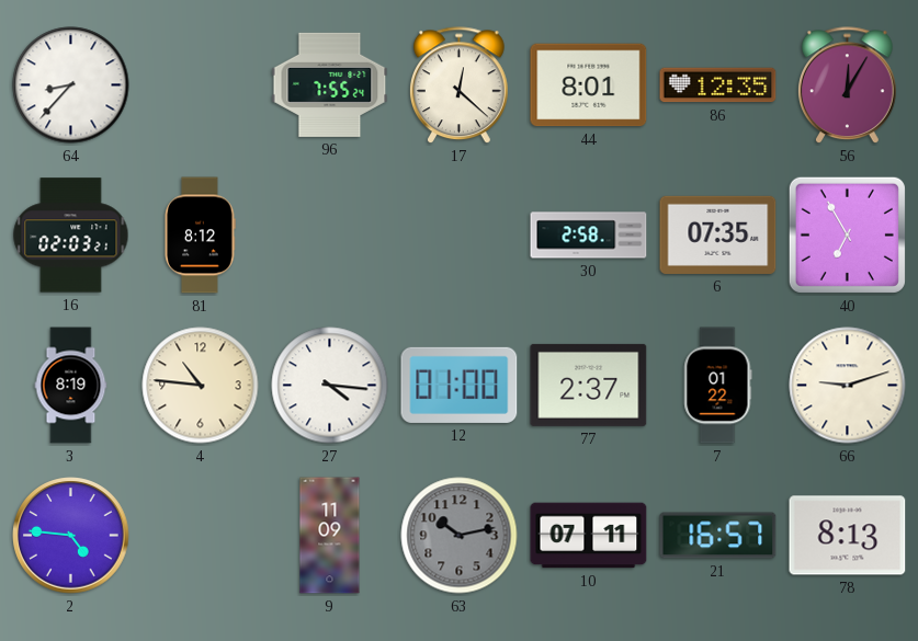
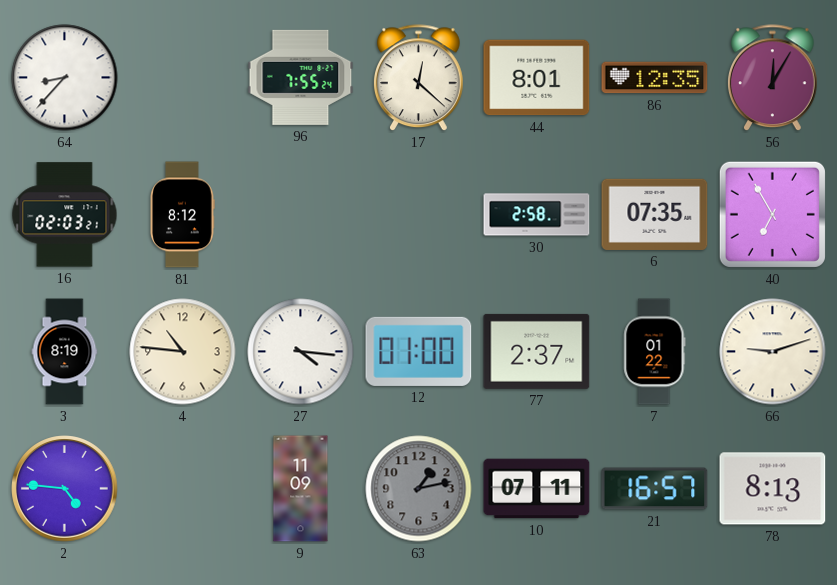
63: 10:13 -> 1:13 (419, 489)
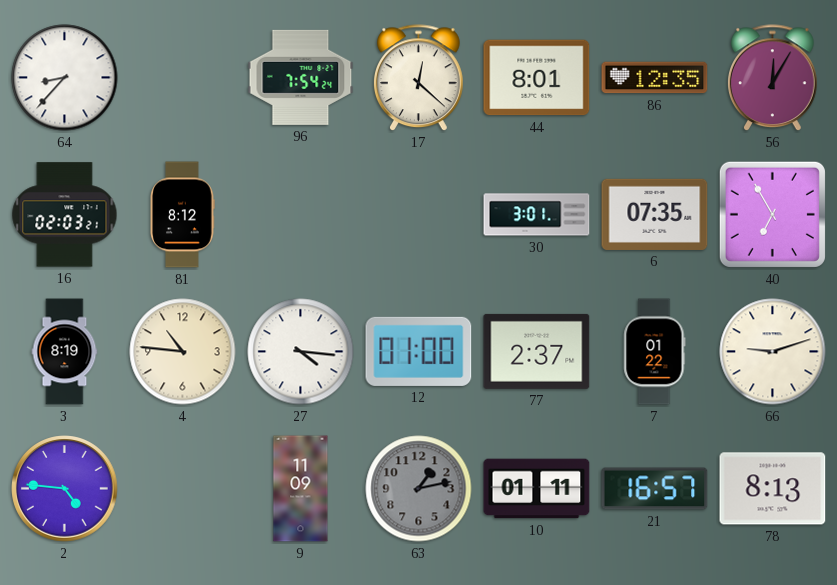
96: 7:55 -> 7:54 (301, 77)
30: 2:58 -> 3:01 (537, 215)
10: 07:11 -> 01:11 (537, 489)
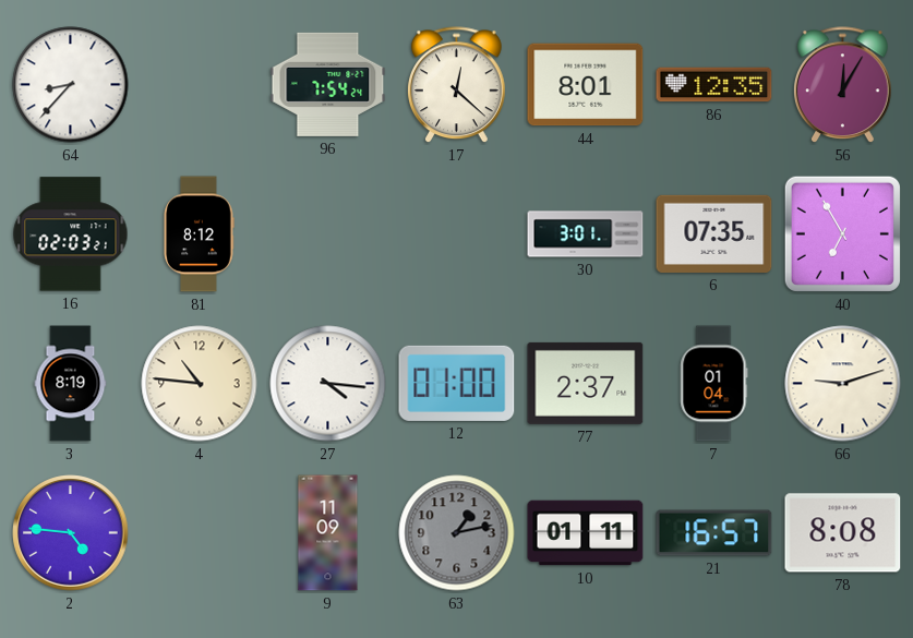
7: 01:22 -> 01:04 (714, 384)
78: 8:13 -> 8:08 (843, 533)
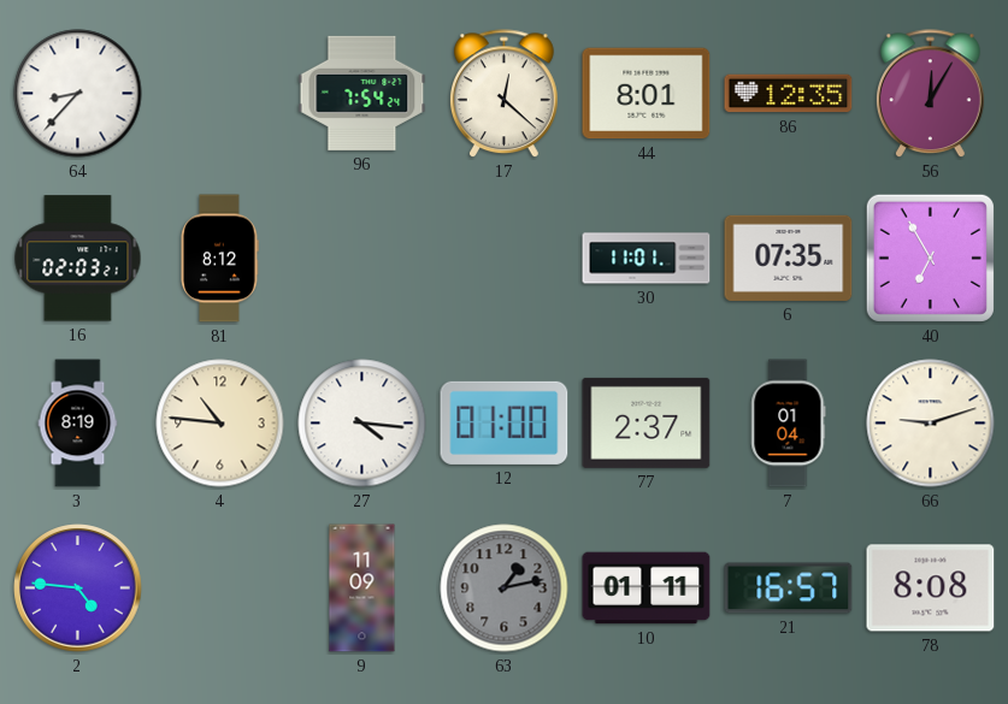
30: 3:01 -> 11:01 (647, 259)
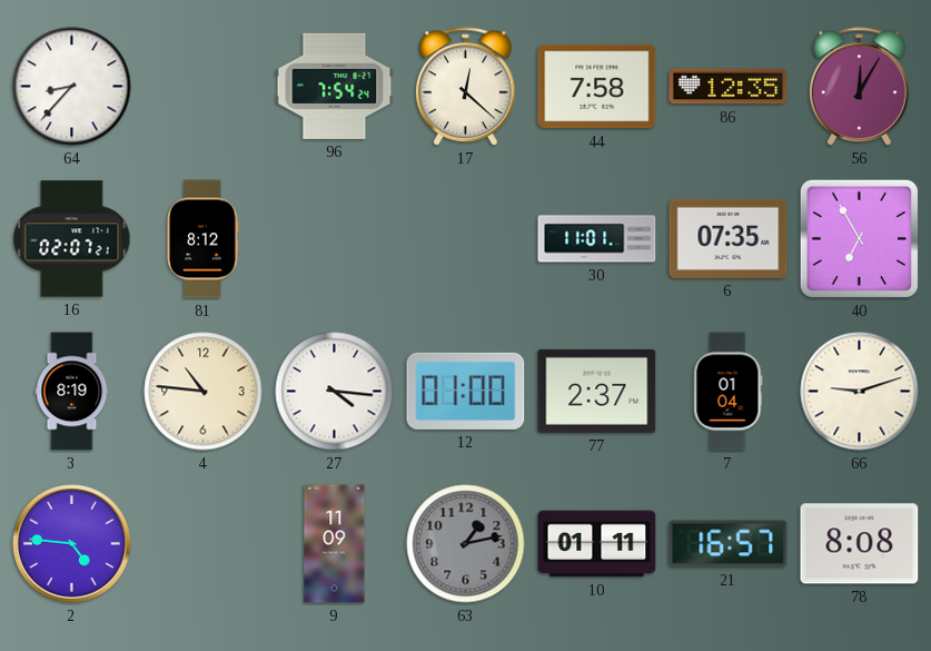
44: 8:01 -> 7:58 (597, 87)
16: 02:03 -> 02:07 (72, 239)
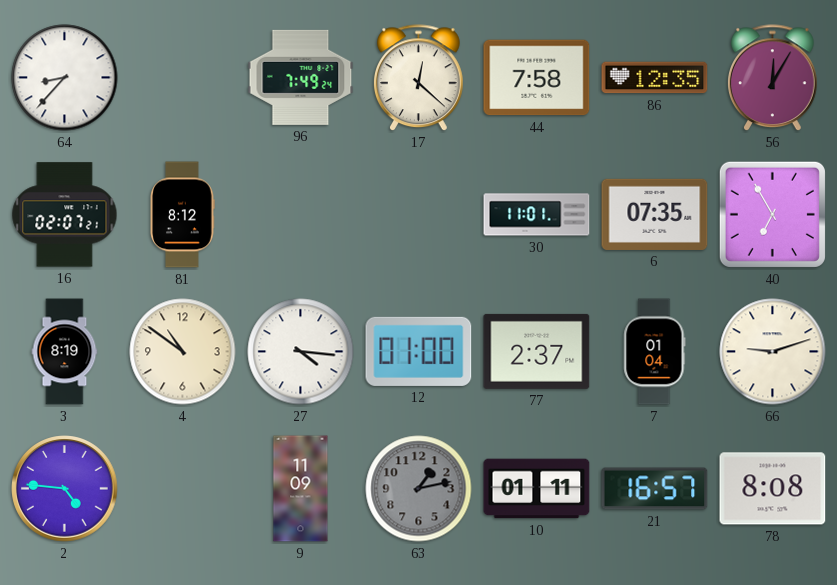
96: 7:54 -> 7:49 (301, 77)
4: 10:46 -> 10:51 (183, 352)
